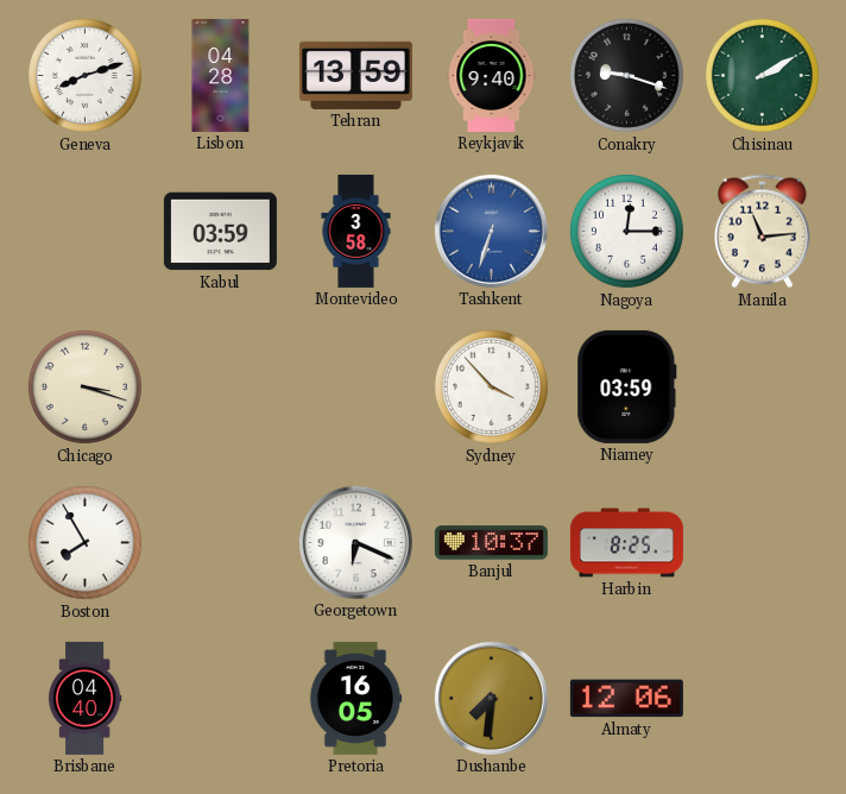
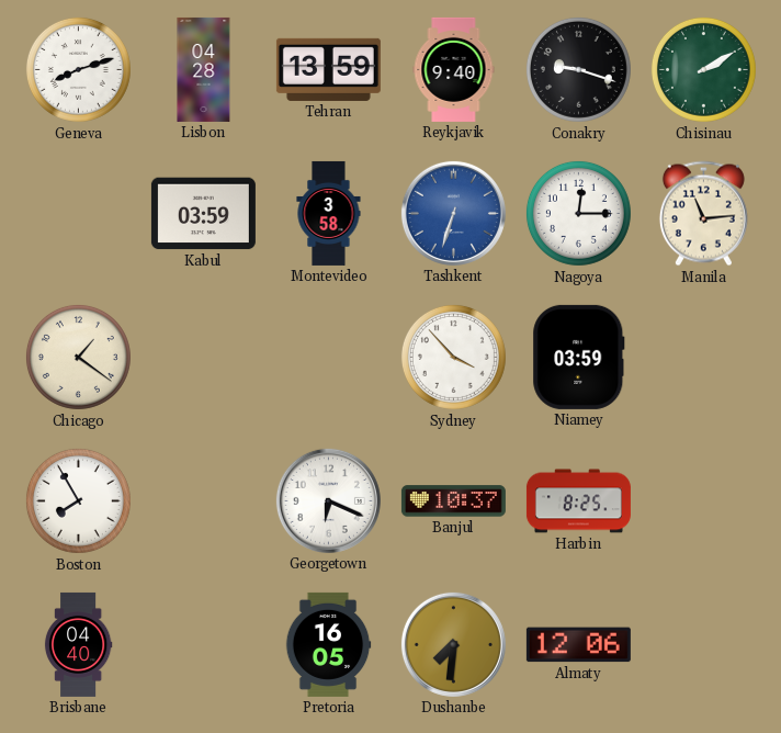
Chicago: 3:18 -> 1:21 (78, 357)
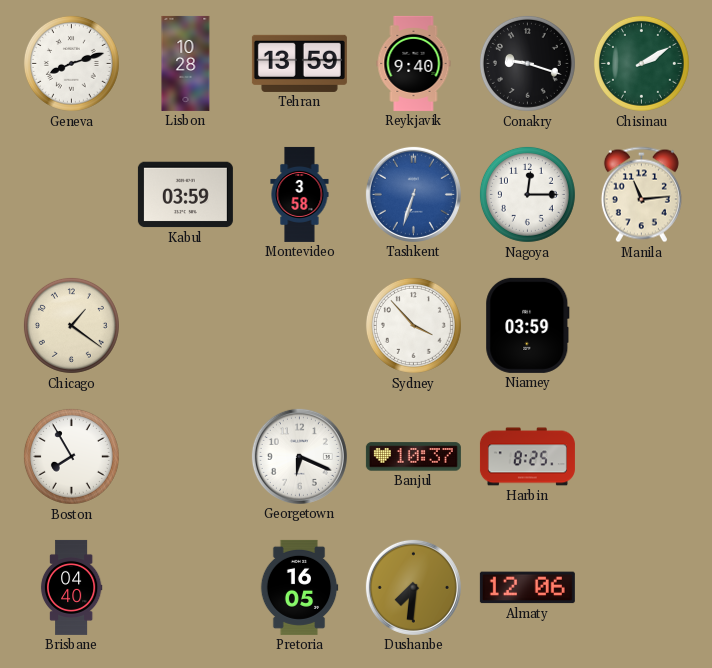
Lisbon: 04:28 -> 10:28 (186, 63)
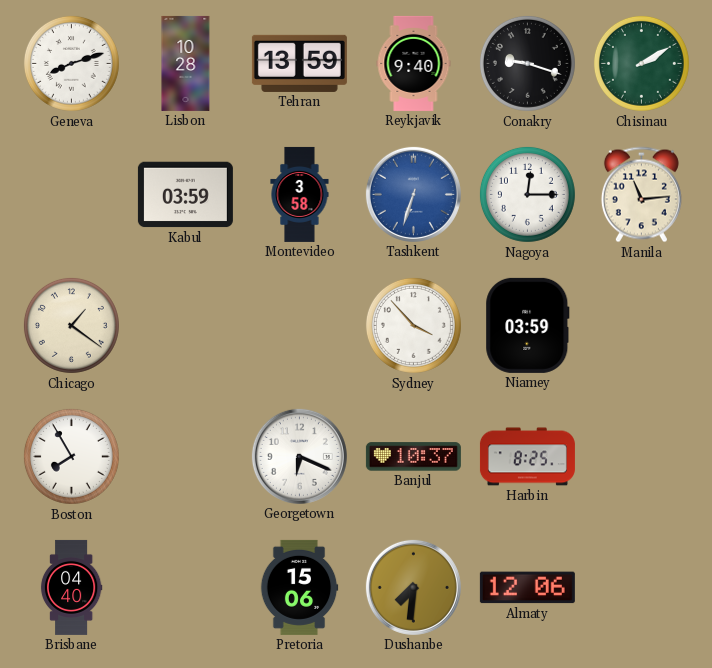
Pretoria: 16:05 -> 15:06 (299, 587)
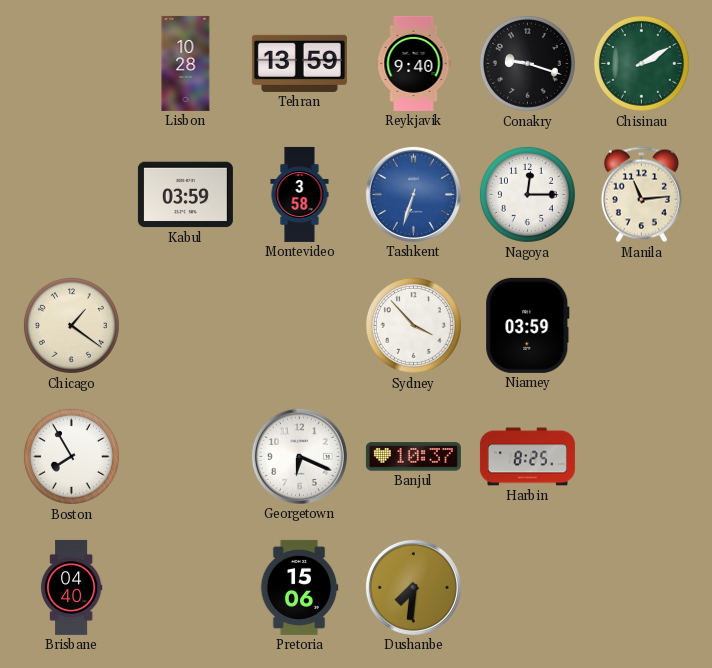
Geneva: 8:12 -> none (71, 63)
Almaty: 12:06 -> none (527, 588)
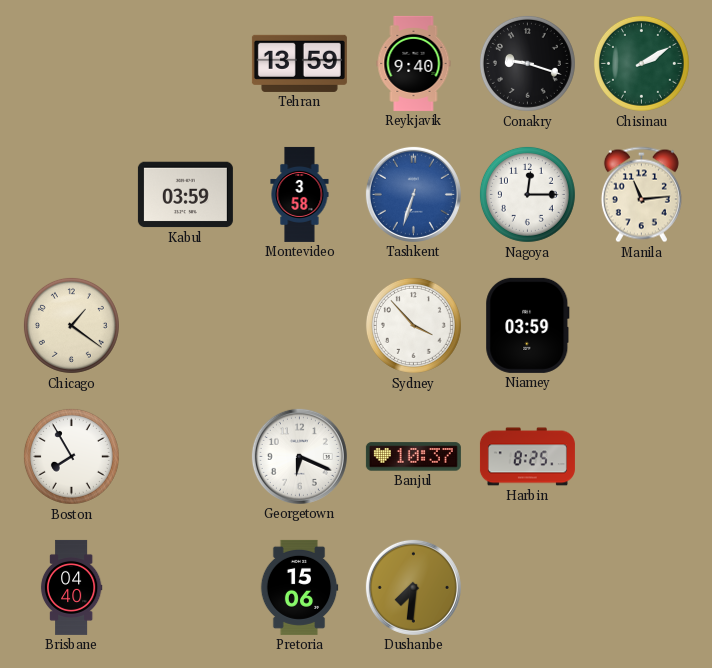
Lisbon: 10:28 -> none (186, 63)
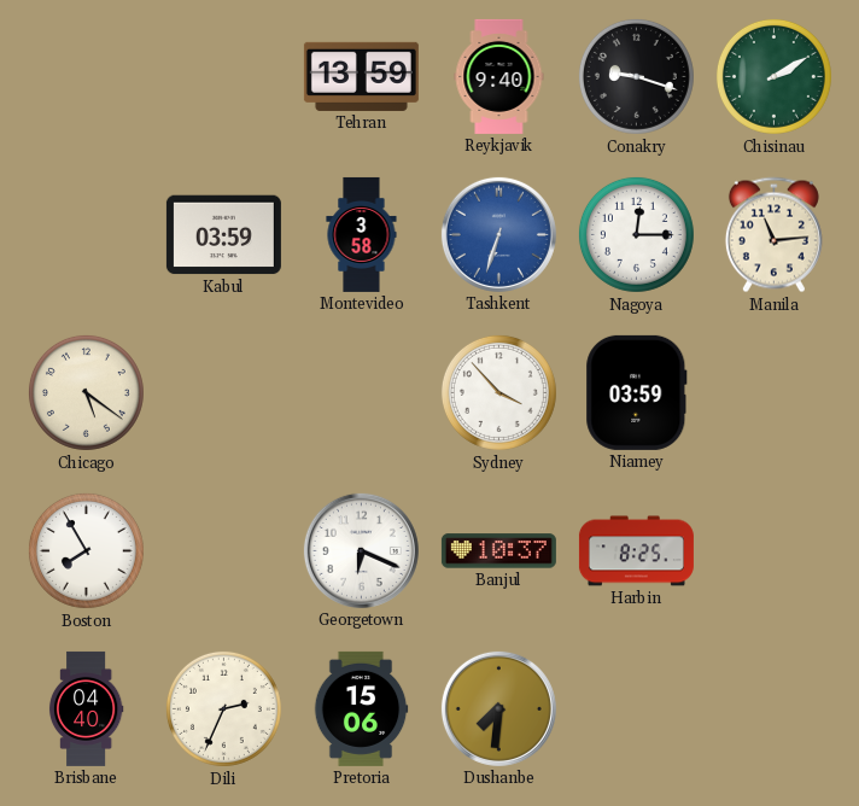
Chicago: 1:21 -> 5:21 (86, 392)
Dili: none -> 2:34 (223, 708)
